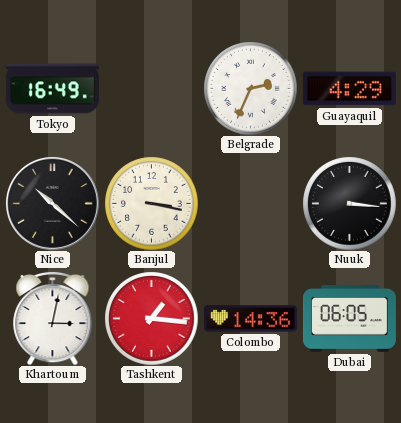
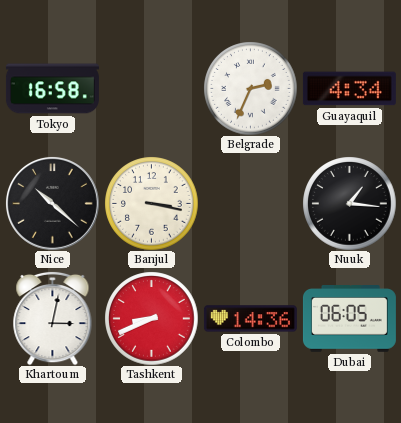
Tokyo: 16:49 -> 16:58 (52, 89)
Guayaquil: 4:29 -> 4:34 (349, 89)
Nuuk: 3:16 -> 1:16 (349, 203)
Tashkent: 1:16 -> 8:41 (151, 318)
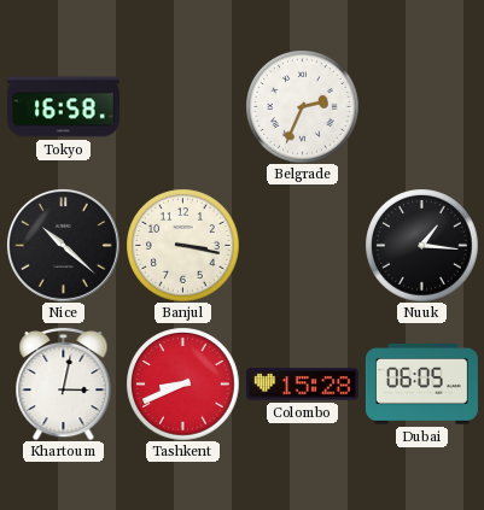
Guayaquil: 4:34 -> none (349, 89)
Colombo: 14:36 -> 15:28 (302, 385)
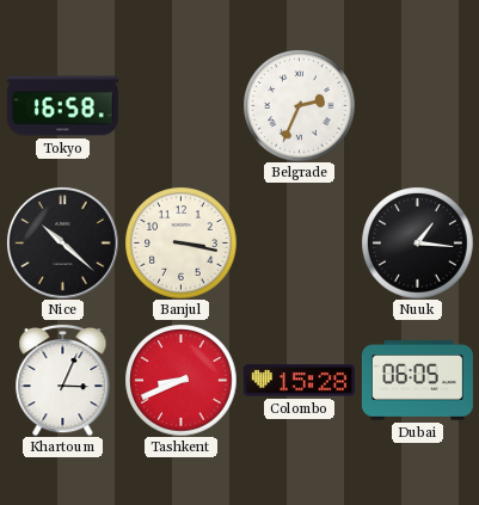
Khartoum: 3:02 -> 3:04 (63, 380)
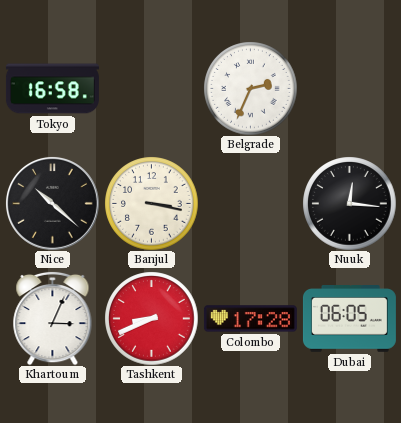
Nuuk: 1:16 -> 12:16 (349, 203)
Colombo: 15:28 -> 17:28 (250, 319)
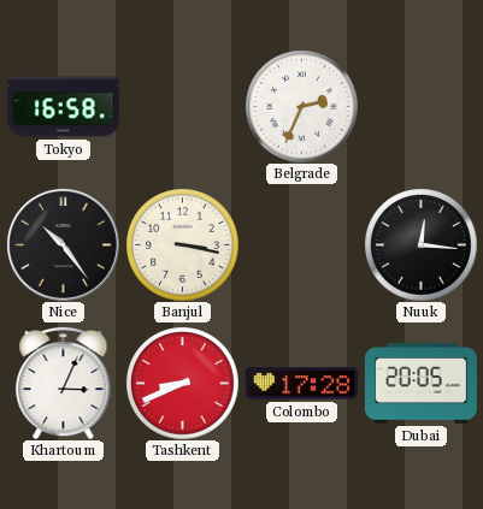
Nice: 10:22 -> 10:24 (63, 244)
Dubai: 06:05 -> 20:05 (420, 384)
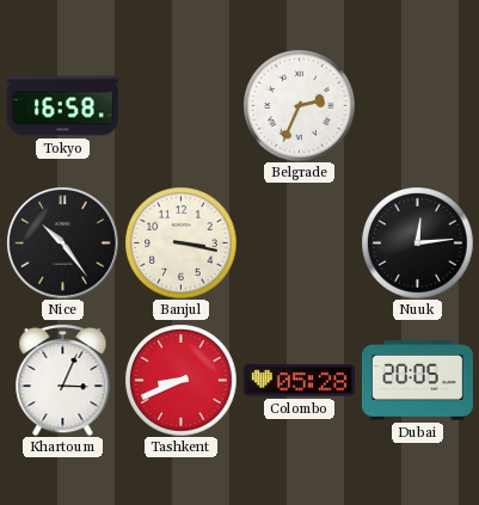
Nuuk: 12:16 -> 12:14 (417, 242)
Colombo: 17:28 -> 05:28 (299, 381)
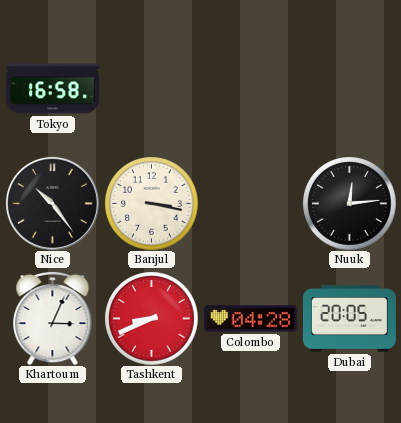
Belgrade: 2:34 -> none (299, 105)
Colombo: 05:28 -> 04:28 (250, 319)
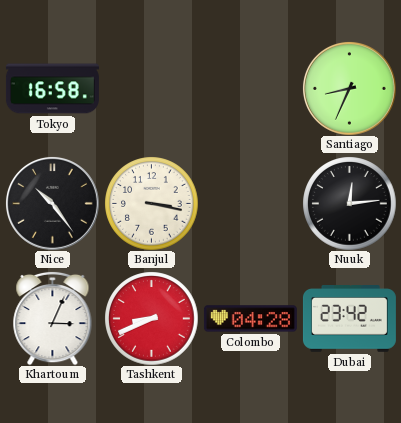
Santiago: none -> 8:34 (349, 88)
Dubai: 20:05 -> 23:42 (349, 319)
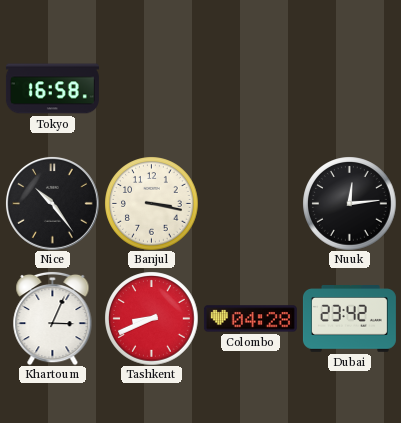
Santiago: 8:34 -> none (349, 88)
